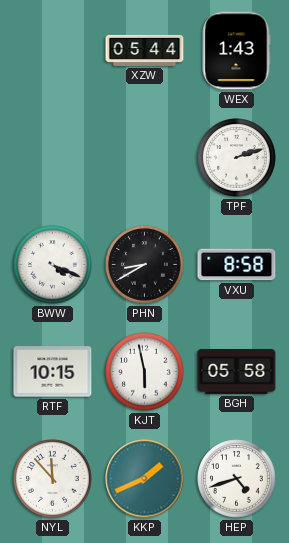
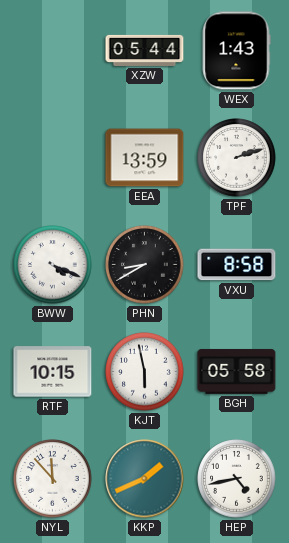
EEA: none -> 13:59 (145, 158)
HEP: 4:42 -> 4:43 (237, 479)
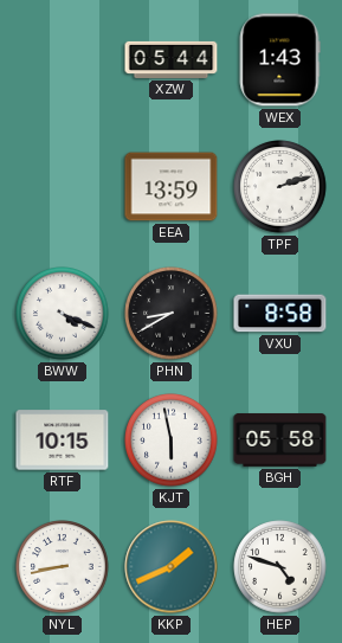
NYL: 11:53 -> 8:43 (63, 567)
HEP: 4:43 -> 4:48 (280, 567)
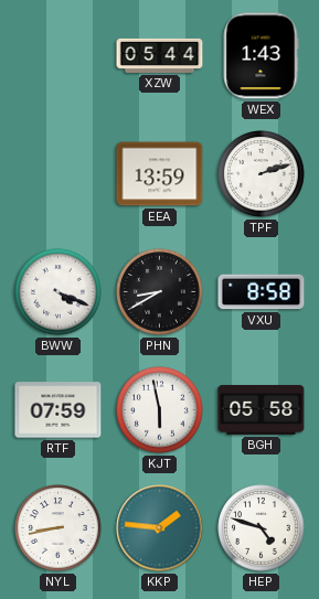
RTF: 10:15 -> 07:59 (59, 410)
KKP: 1:41 -> 1:46 (160, 528)
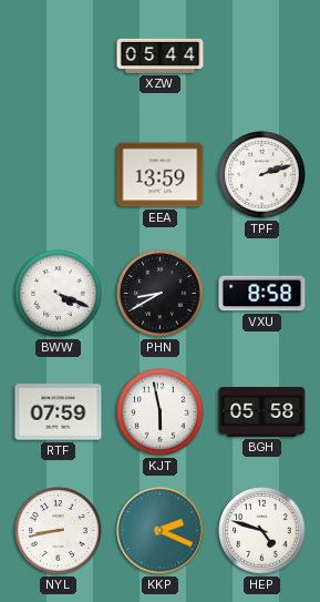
WEX: 1:43 -> none (260, 56)
KKP: 1:46 -> 2:19 (161, 531)
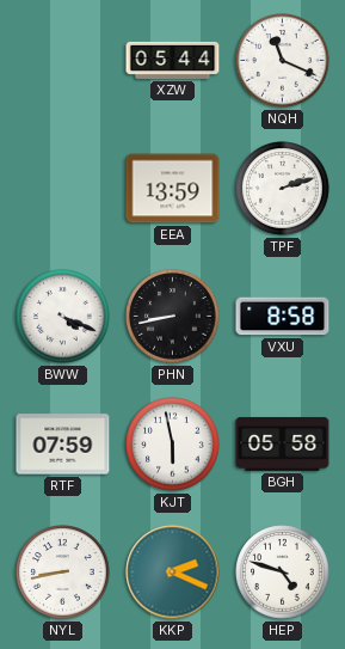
NQH: none -> 11:19 (283, 61)
PHN: 8:40 -> 8:43 (173, 317)
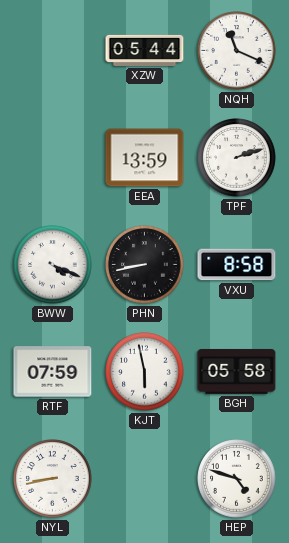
KKP: 2:19 -> none (173, 573)
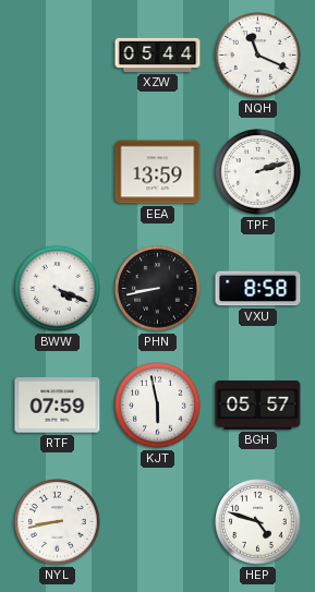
BGH: 05:58 -> 05:57 (258, 406)
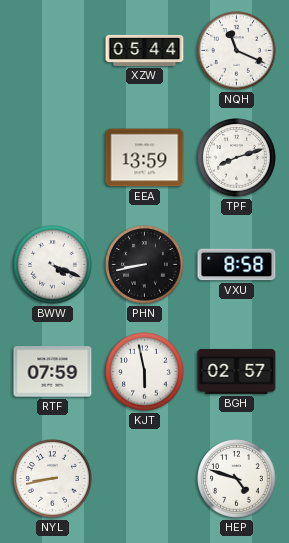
TPF: 2:12 -> 8:12 (237, 158)
BGH: 05:57 -> 02:57 (237, 372)
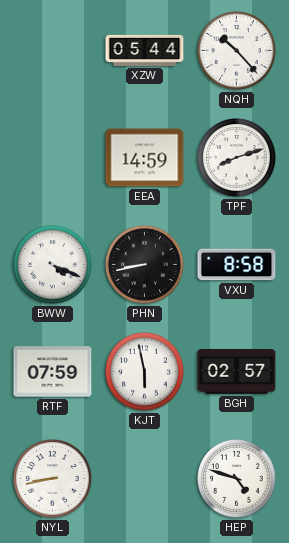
NQH: 11:19 -> 10:23 (237, 51)
EEA: 13:59 -> 14:59 (145, 158)
